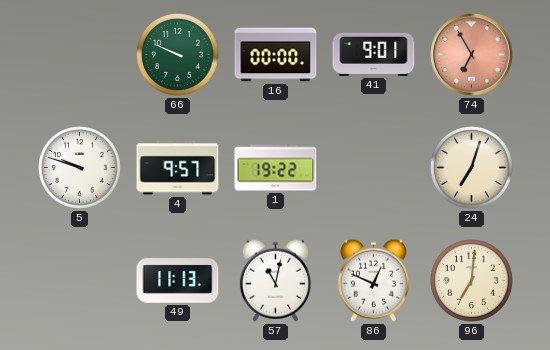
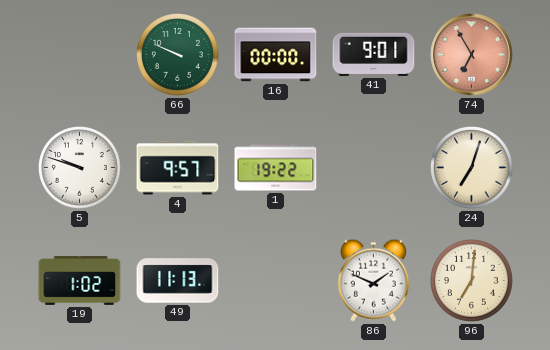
19: none -> 1:02 (80, 280)
57: 11:02 -> none (275, 280)
86: 12:49 -> 1:49 (373, 280)
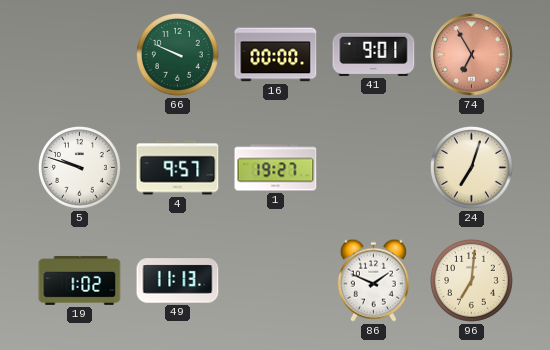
1: 19:22 -> 19:27 (276, 168)
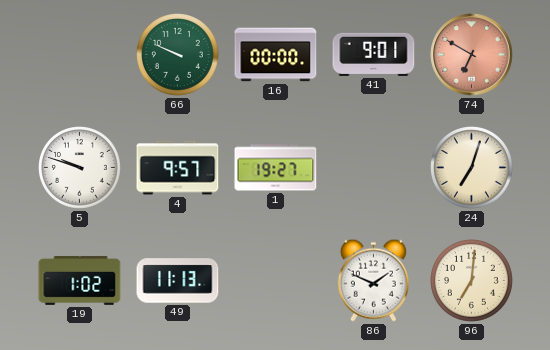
74: 6:55 -> 6:50 (472, 55)
